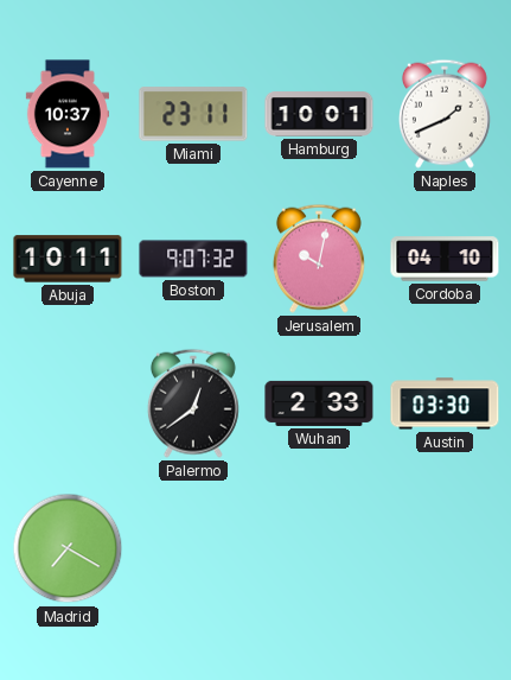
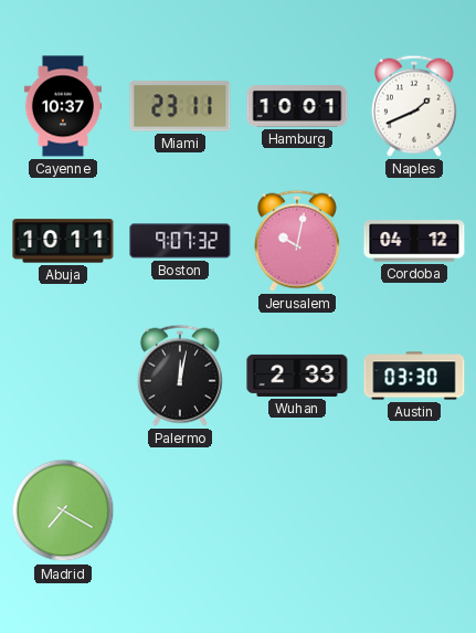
Cordoba: 04:10 -> 04:12 (414, 241)
Palermo: 12:39 -> 12:02 (180, 376)
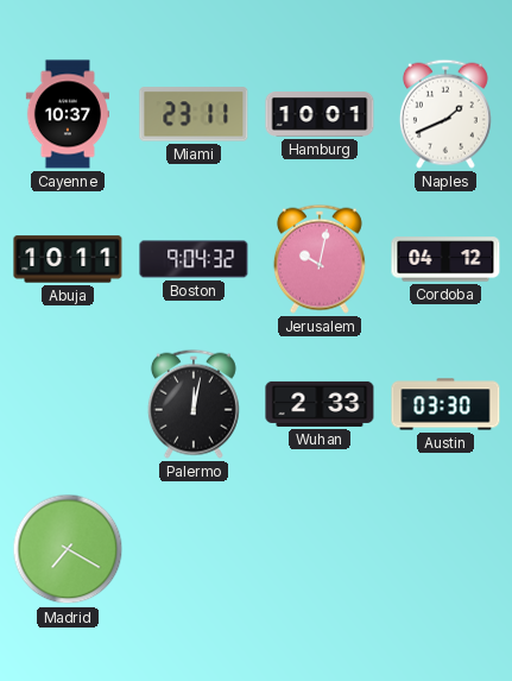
Boston: 9:07 -> 9:04 (194, 259)
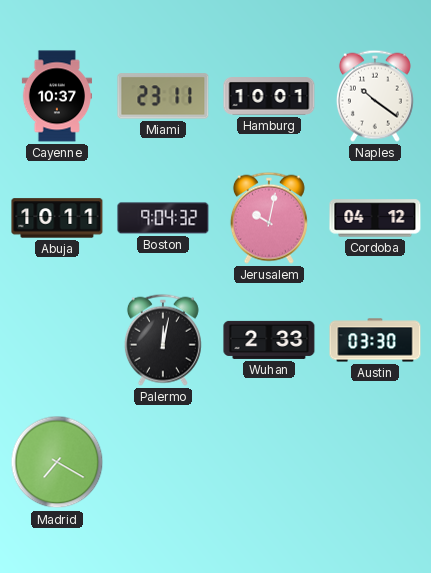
Naples: 1:41 -> 10:21 (375, 96)
